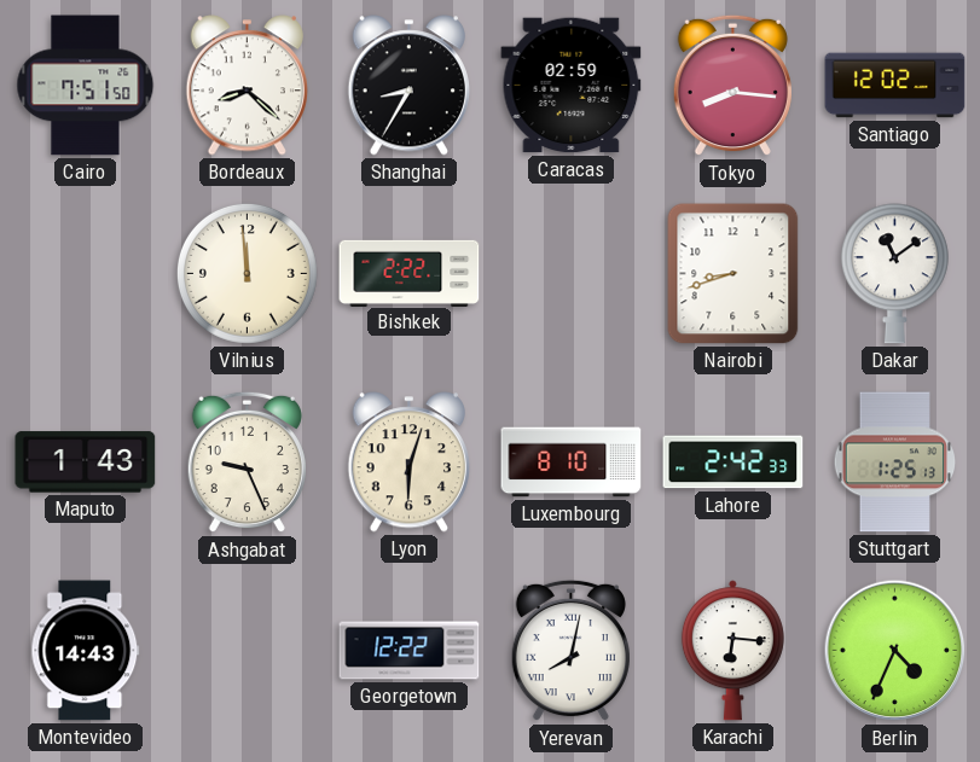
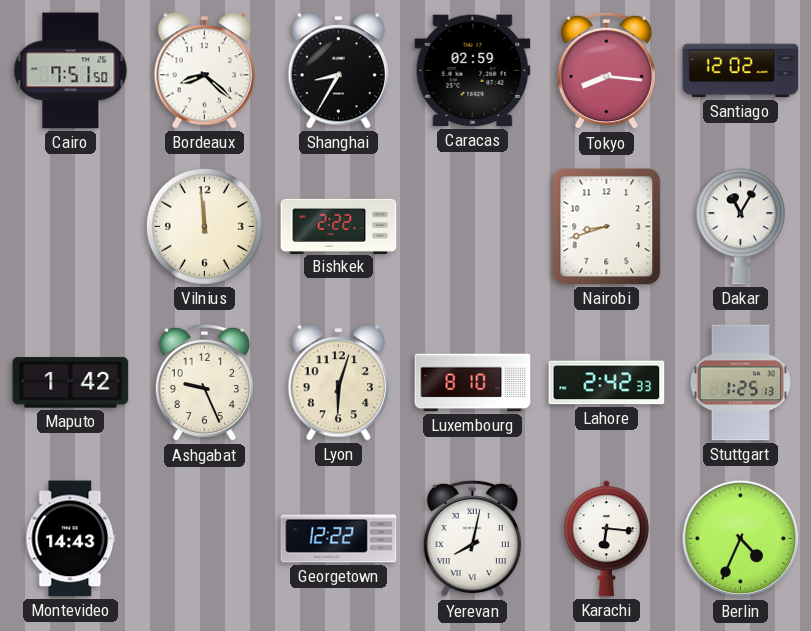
Dakar: 11:09 -> 11:05 (740, 227)
Maputo: 1:43 -> 1:42 (71, 383)
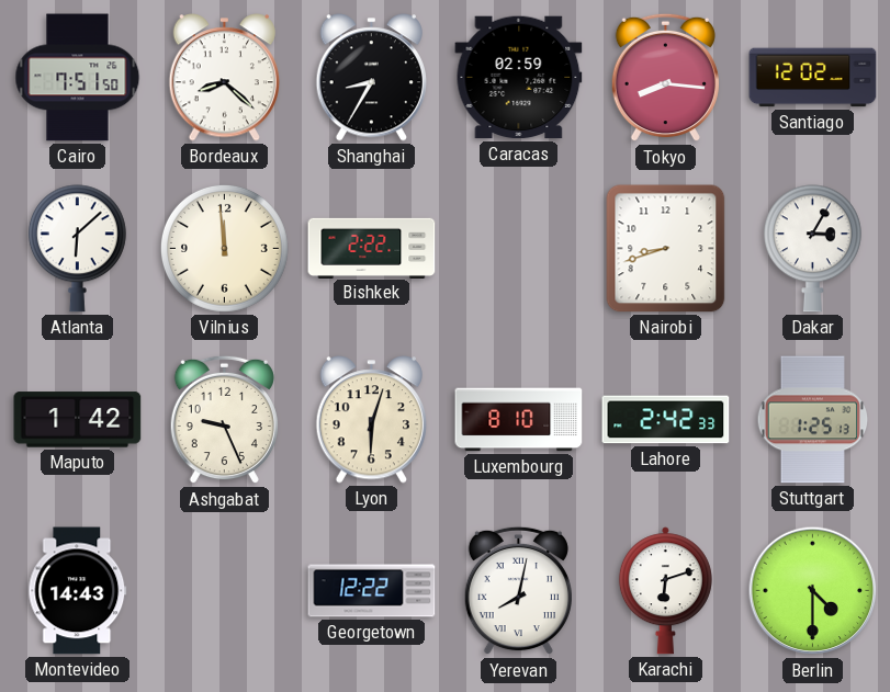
Atlanta: none -> 6:08 (77, 249)
Dakar: 11:05 -> 3:05 (812, 249)
Karachi: 6:16 -> 6:12 (665, 591)
Berlin: 4:34 -> 4:30 (813, 591)
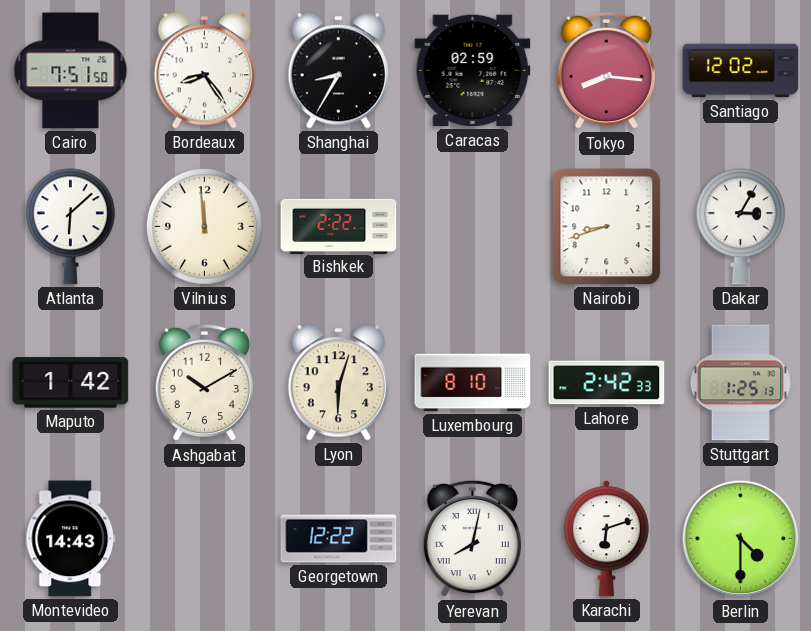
Bordeaux: 8:22 -> 8:24 (204, 71)
Ashgabat: 9:26 -> 10:10 (204, 383)
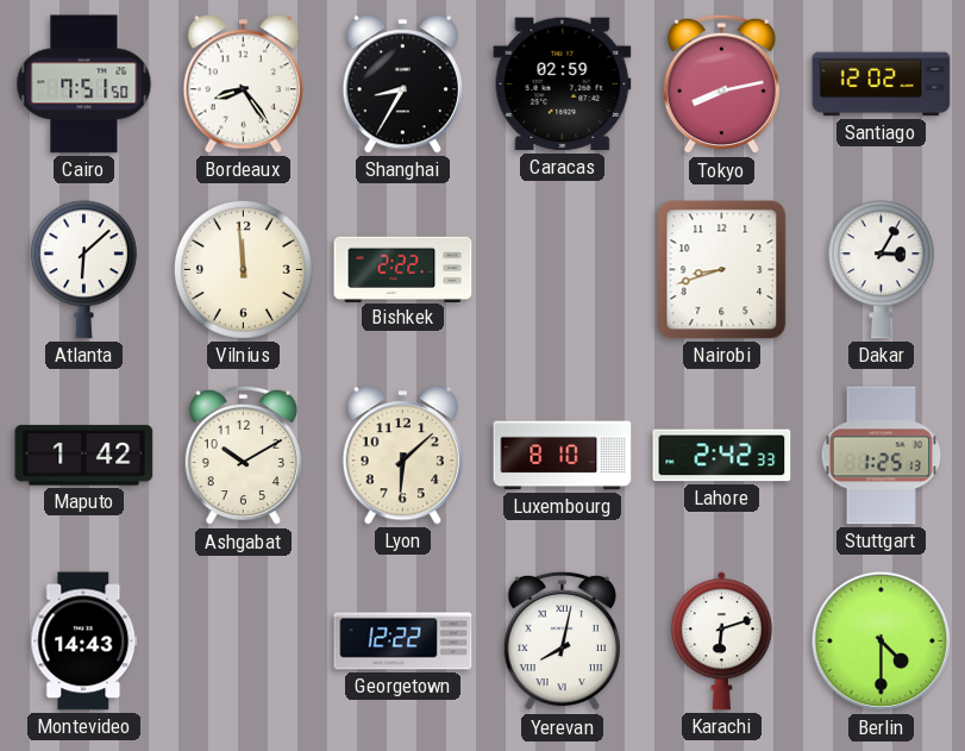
Tokyo: 8:16 -> 8:13 (721, 85)
Lyon: 6:03 -> 6:08 (402, 456)
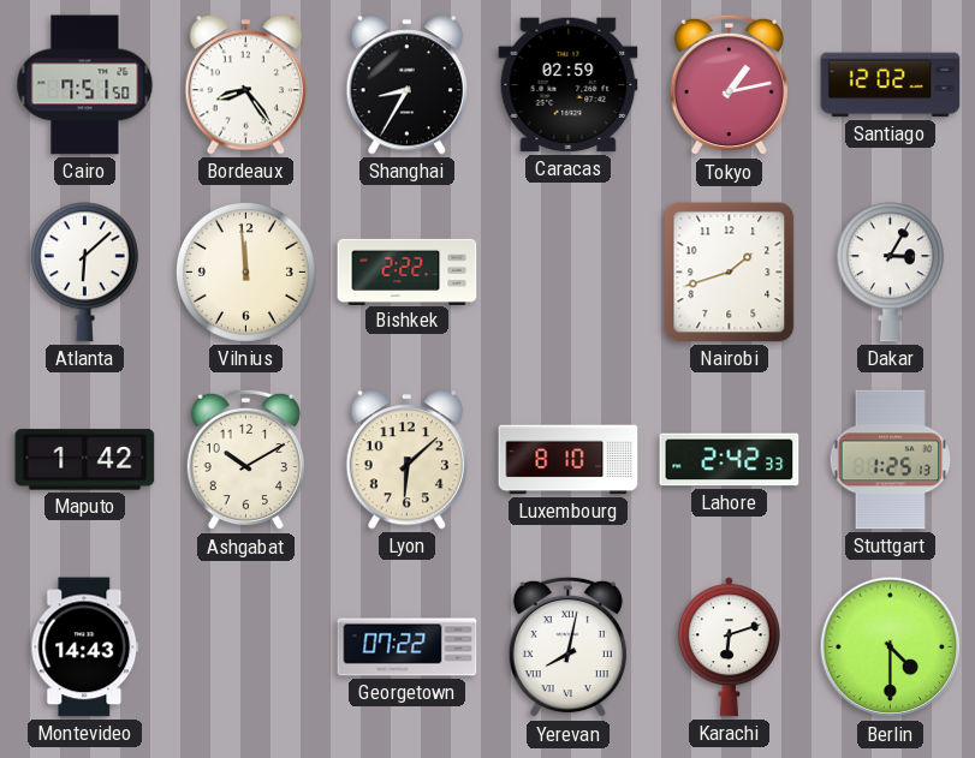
Tokyo: 8:13 -> 1:13 (729, 85)
Nairobi: 8:42 -> 1:42 (730, 273)
Georgetown: 12:22 -> 07:22 (408, 647)
